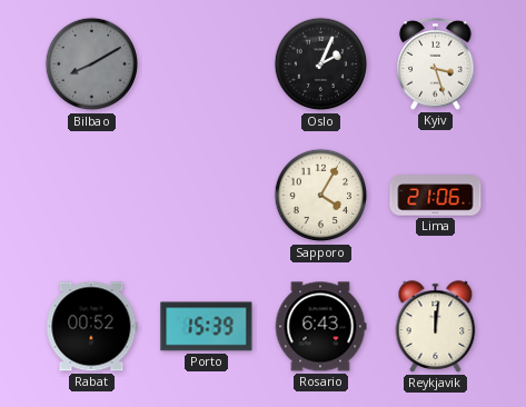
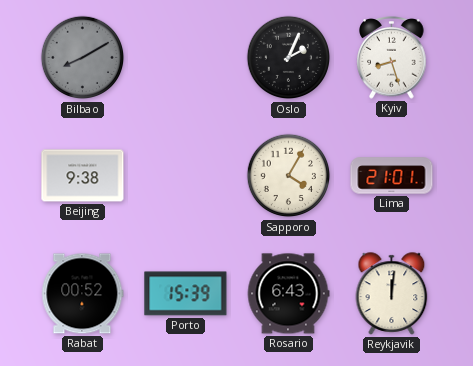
Kyiv: 3:27 -> 8:27 (392, 58)
Beijing: none -> 9:38 (83, 176)
Lima: 21:06 -> 21:01 (392, 176)
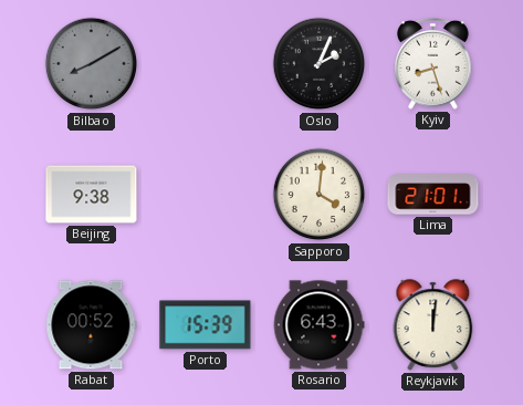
Sapporo: 4:05 -> 4:01 (320, 195)
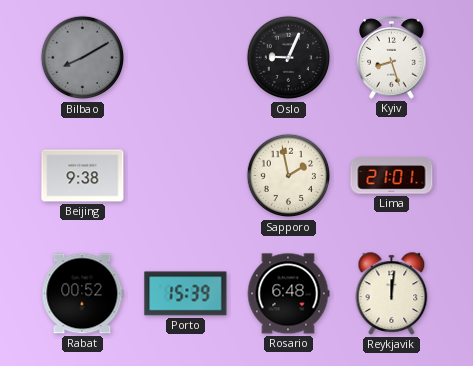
Oslo: 2:04 -> 9:04 (289, 58)
Sapporo: 4:01 -> 1:58 (289, 176)
Rosario: 6:43 -> 6:48 (288, 294)
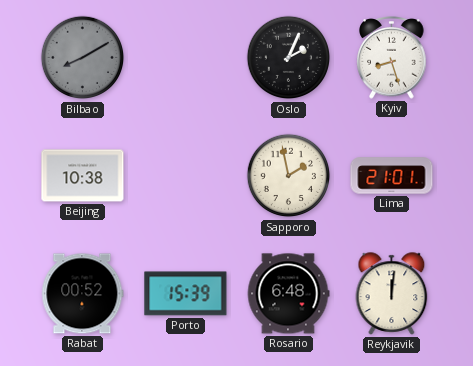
Oslo: 9:04 -> 2:04 (289, 58)
Beijing: 9:38 -> 10:38 (83, 176)
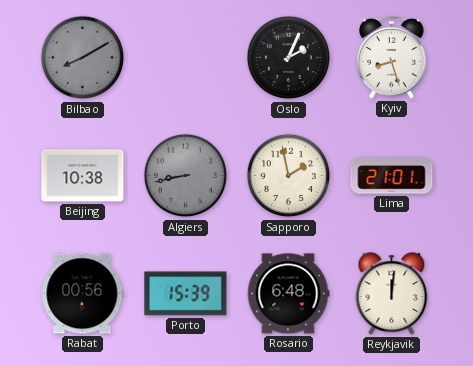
Algiers: none -> 8:43 (186, 176)
Rabat: 00:52 -> 00:56 (83, 294)
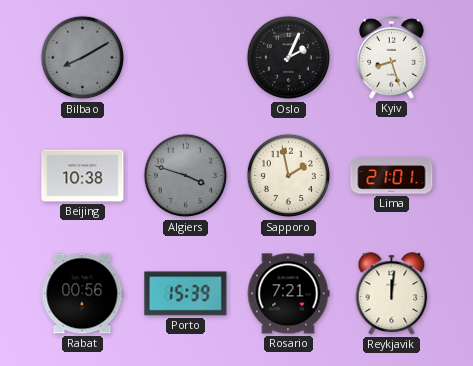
Algiers: 8:43 -> 3:48 (186, 176)
Rosario: 6:48 -> 7:21 (288, 294)
